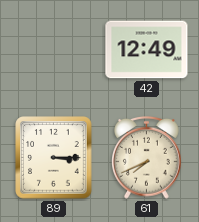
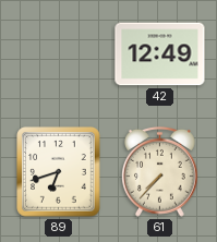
89: 3:15 -> 6:42 (59, 172)
61: 7:41 -> 7:37 (160, 172)
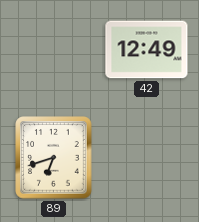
61: 7:37 -> none (160, 172)
